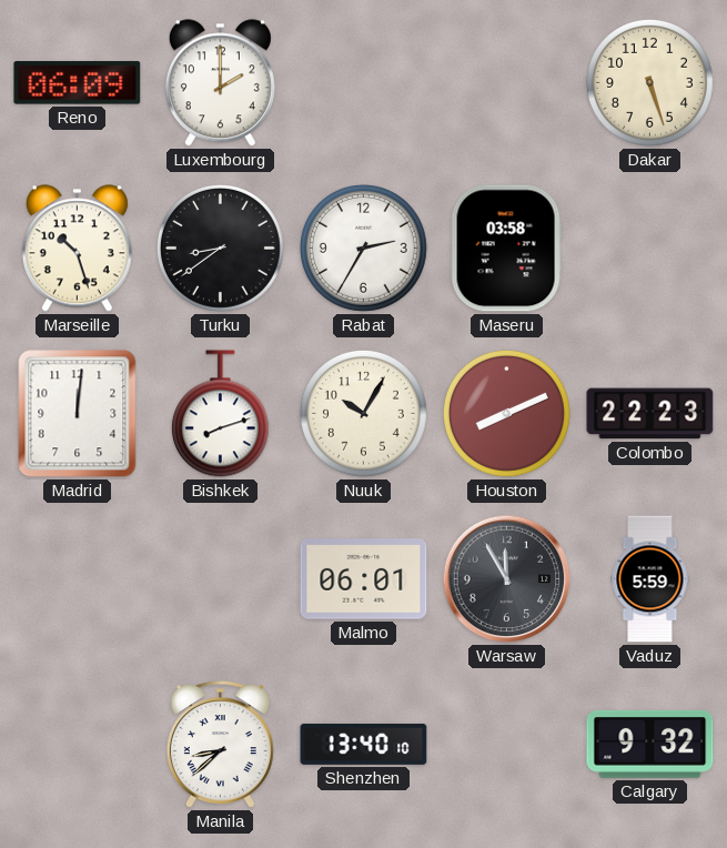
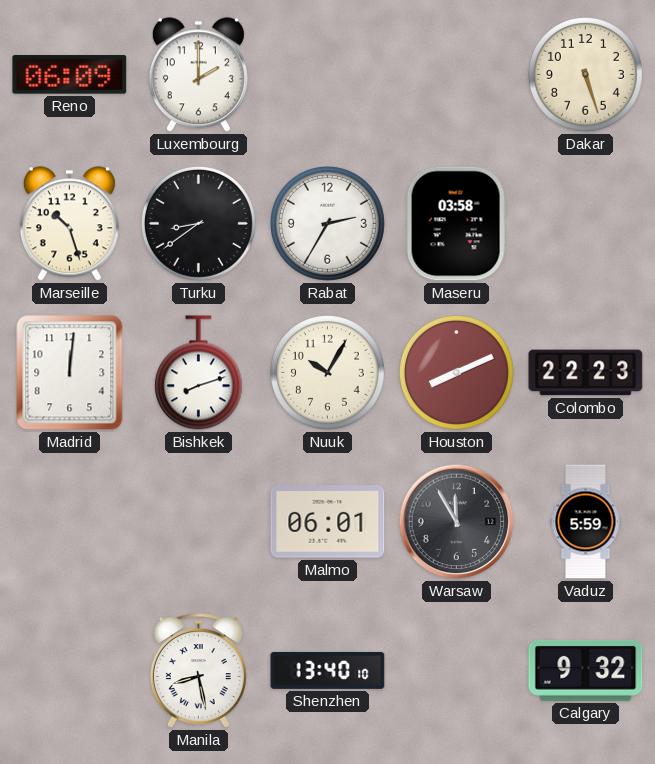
Manila: 8:38 -> 8:28 (198, 671)
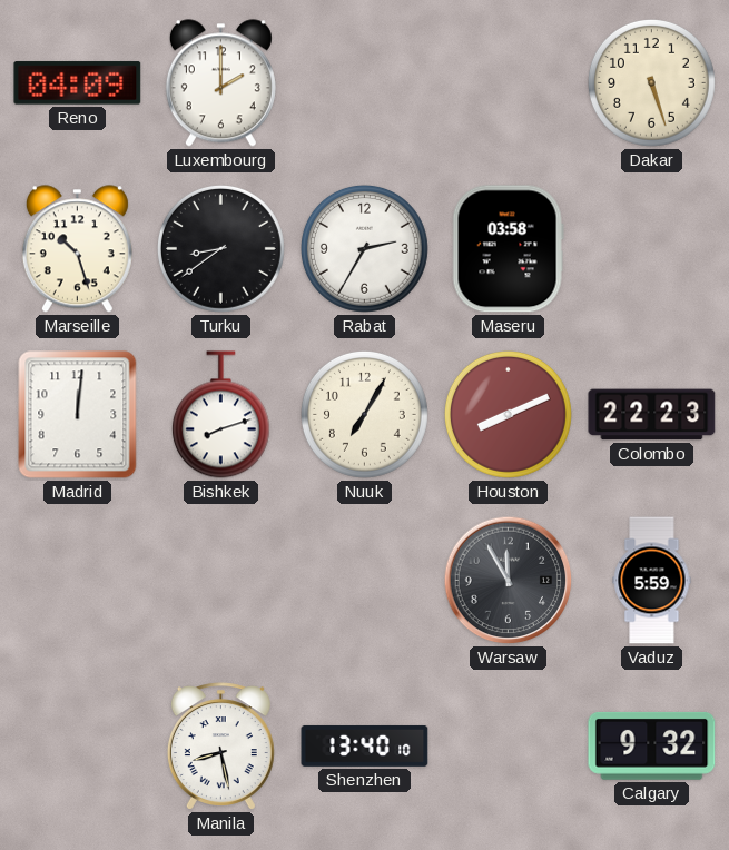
Reno: 06:09 -> 04:09 (78, 83)
Nuuk: 10:05 -> 7:05 (364, 414)
Malmo: 06:01 -> none (328, 522)
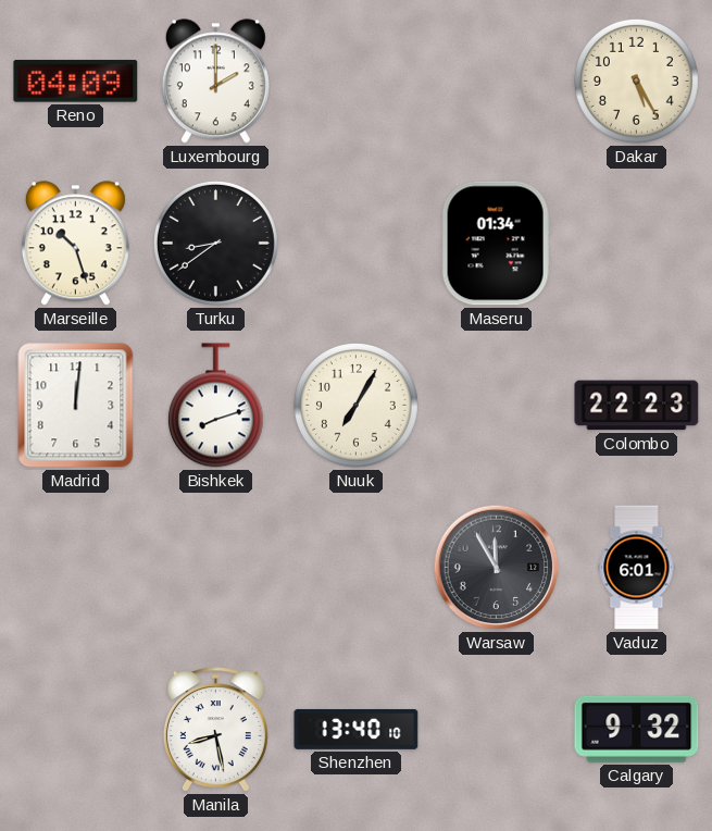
Dakar: 5:27 -> 5:25 (636, 80)
Rabat: 2:35 -> none (364, 248)
Maseru: 03:58 -> 01:34 (496, 244)
Houston: 8:11 -> none (508, 414)
Vaduz: 5:59 -> 6:01 (637, 568)
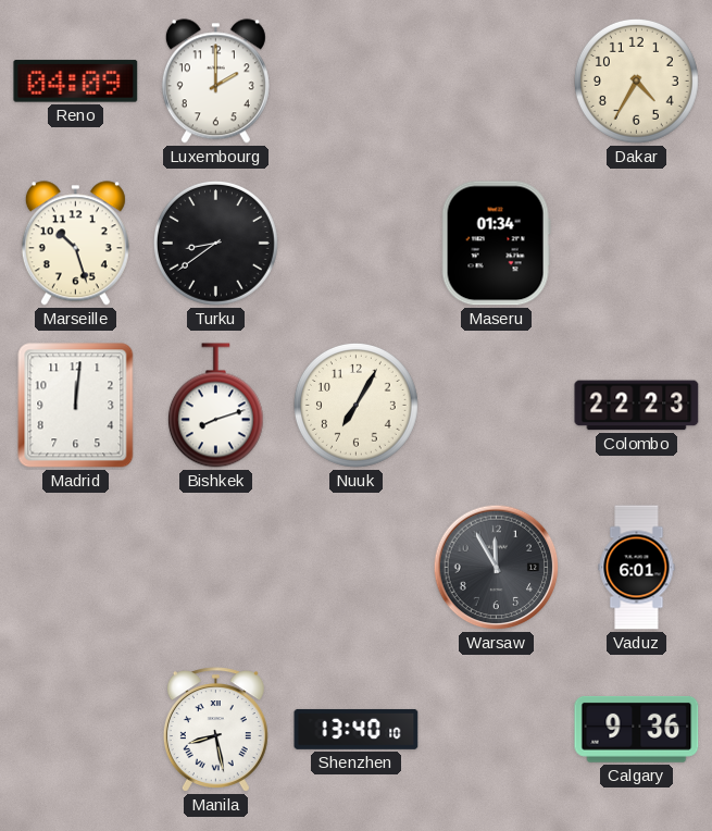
Dakar: 5:25 -> 4:35 (636, 80)
Calgary: 9:32 -> 9:36 (637, 729)
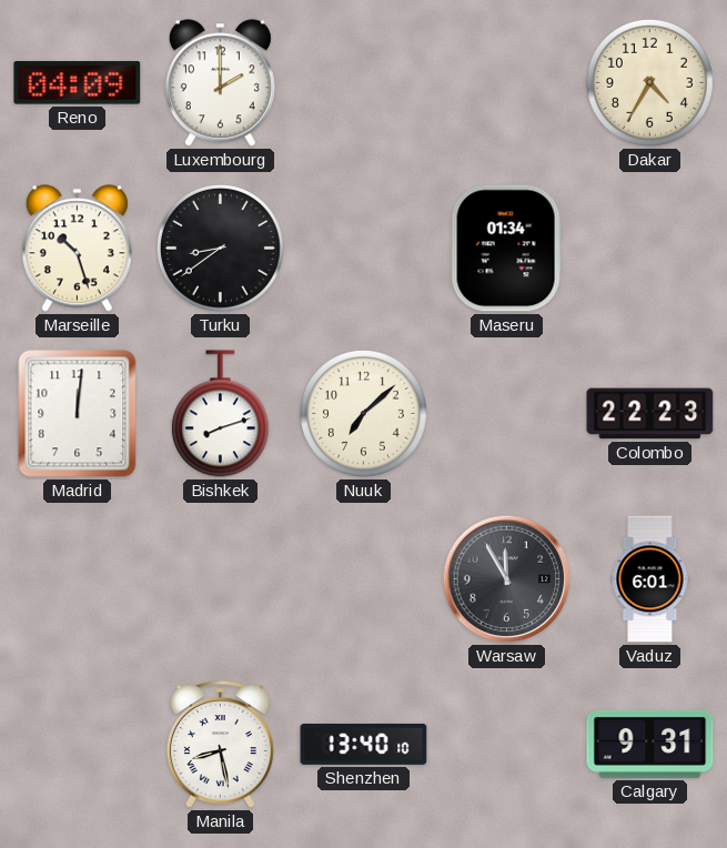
Nuuk: 7:05 -> 7:08 (363, 413)
Calgary: 9:36 -> 9:31 (650, 744)
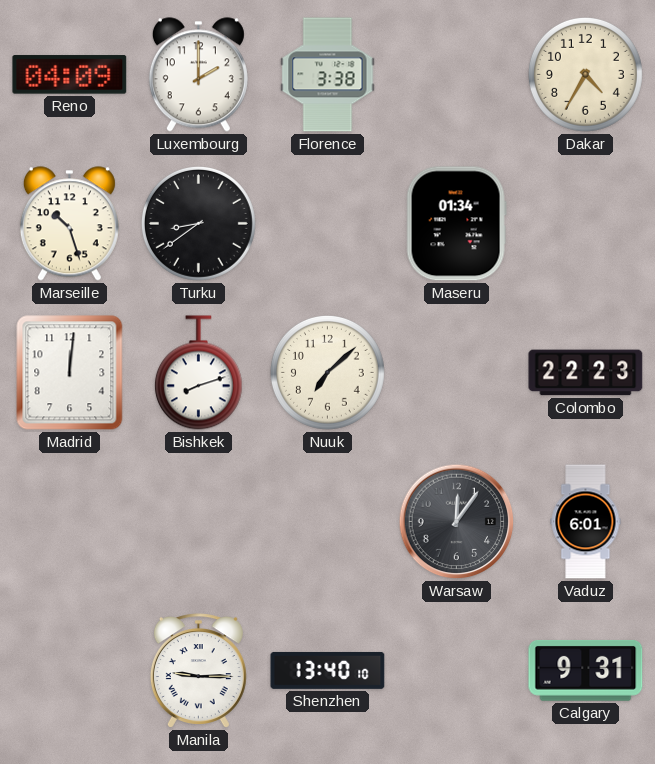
Florence: none -> 3:38 (328, 75)
Warsaw: 11:55 -> 12:06 (457, 522)
Manila: 8:28 -> 9:15 (198, 671)
